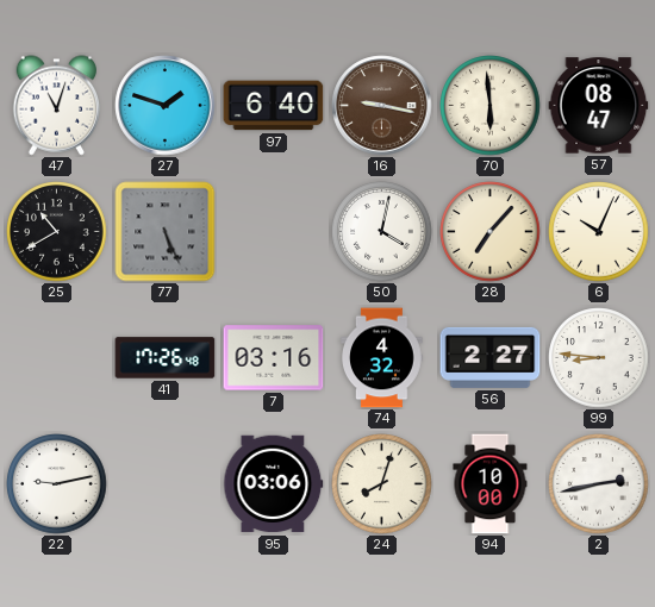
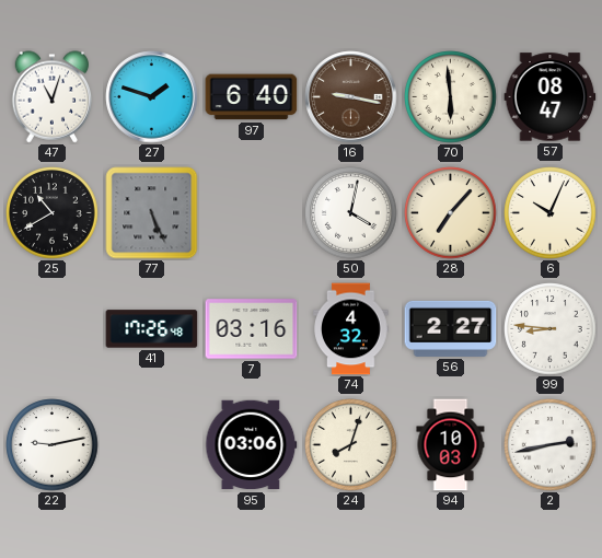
94: 10:00 -> 10:03 (451, 445)
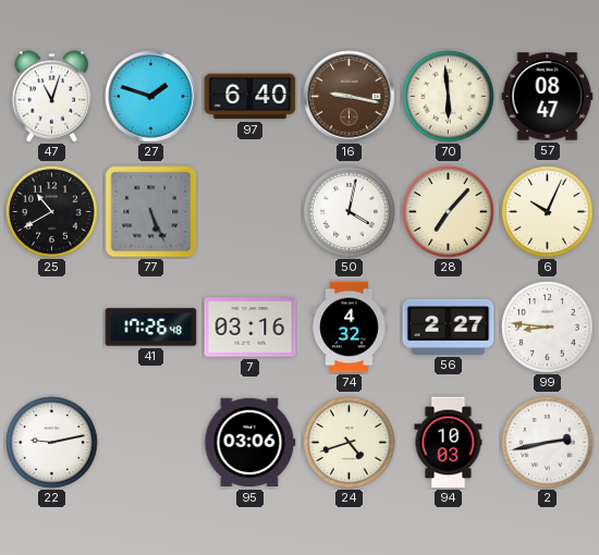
24: 8:03 -> 4:42 (350, 443)
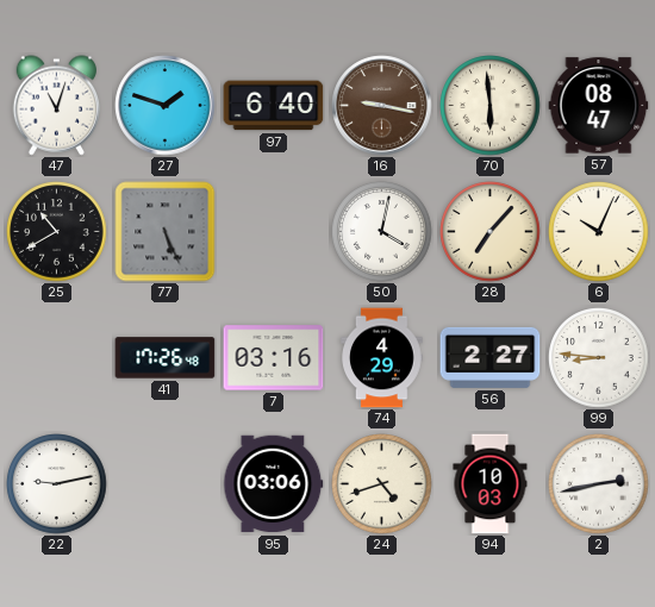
74: 4:32 -> 4:29 (382, 358)
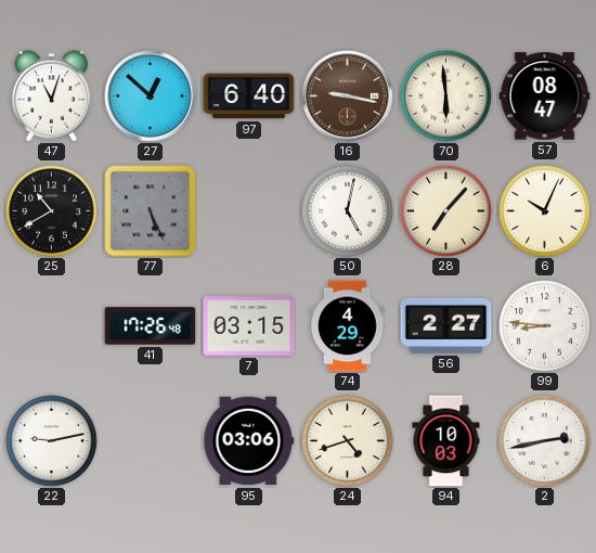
27: 1:48 -> 12:52 (151, 97)
50: 4:02 -> 5:02 (348, 211)
7: 03:16 -> 03:15 (249, 326)
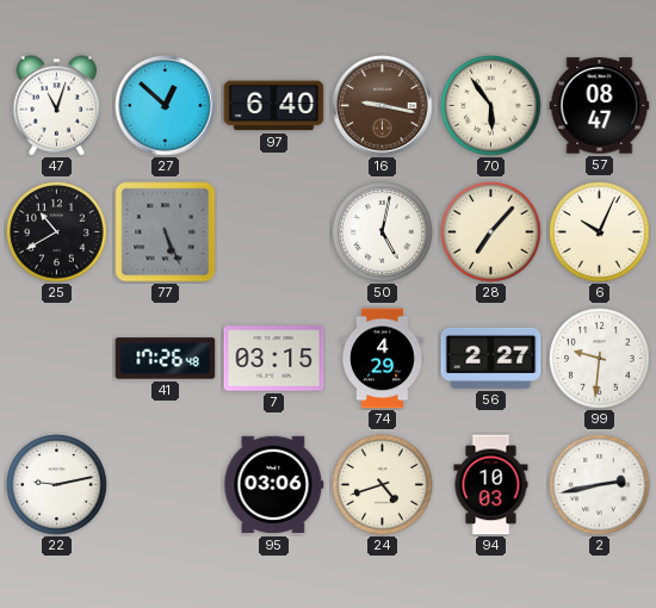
70: 5:59 -> 5:54 (491, 106)
99: 8:46 -> 9:31 (600, 359)
